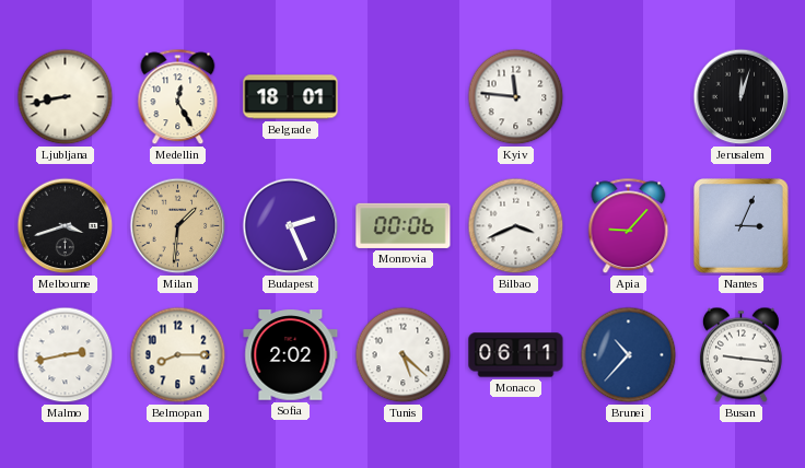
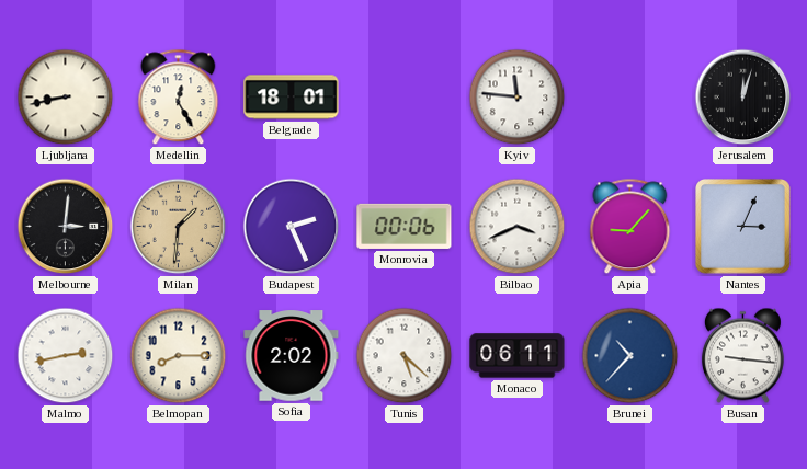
Melbourne: 3:42 -> 3:01 (66, 227)
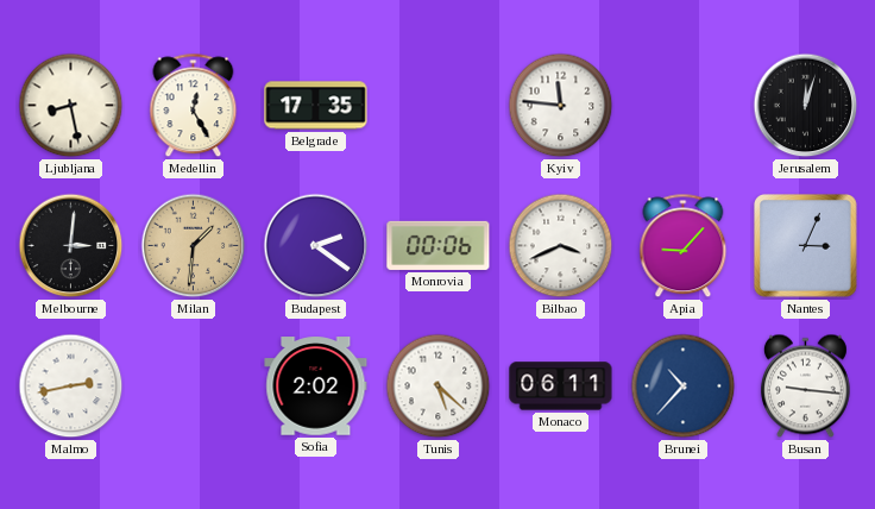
Ljubljana: 8:43 -> 8:28 (71, 106)
Belgrade: 18:01 -> 17:35 (316, 106)
Budapest: 2:26 -> 2:21 (316, 246)
Belmopan: 8:15 -> none (179, 356)
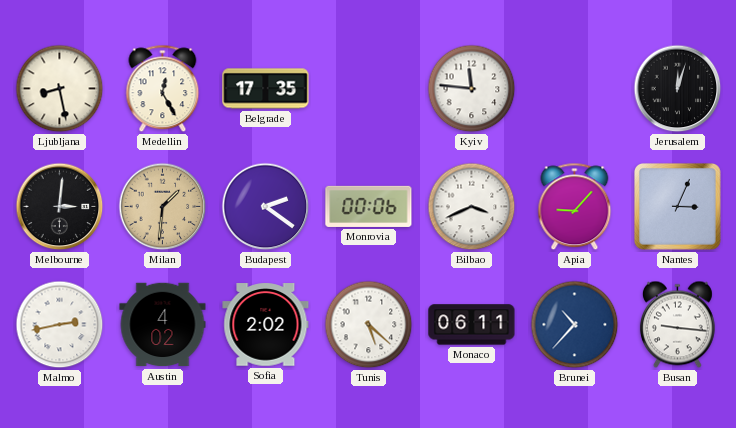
Austin: none -> 4:02 (163, 325)
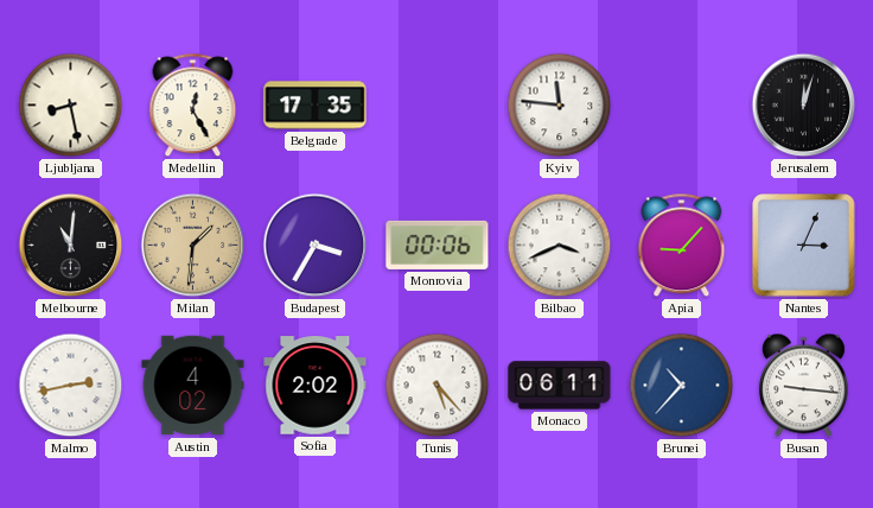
Melbourne: 3:01 -> 11:01 (71, 246)
Budapest: 2:21 -> 3:35 (316, 246)
Tunis: 5:22 -> 5:23 (438, 386)
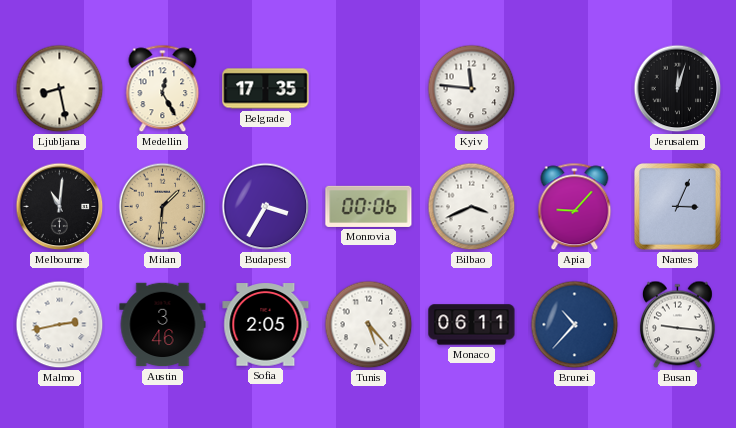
Austin: 4:02 -> 3:46 (163, 325)
Sofia: 2:02 -> 2:05 (266, 325)
